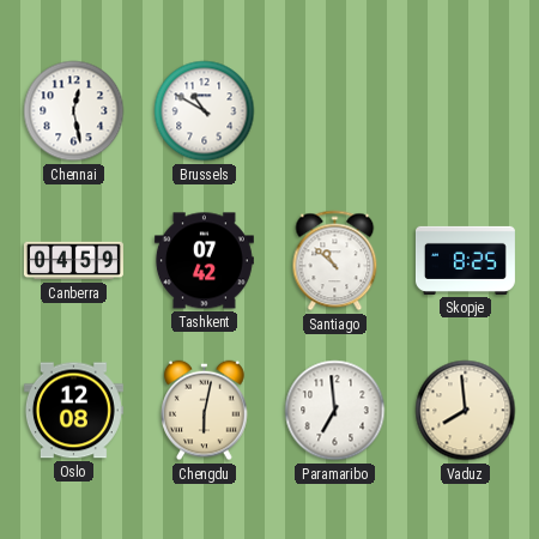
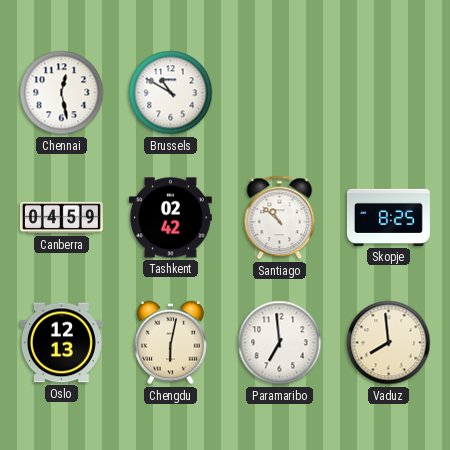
Tashkent: 07:42 -> 02:42 (170, 218)
Oslo: 12:08 -> 12:13 (61, 343)
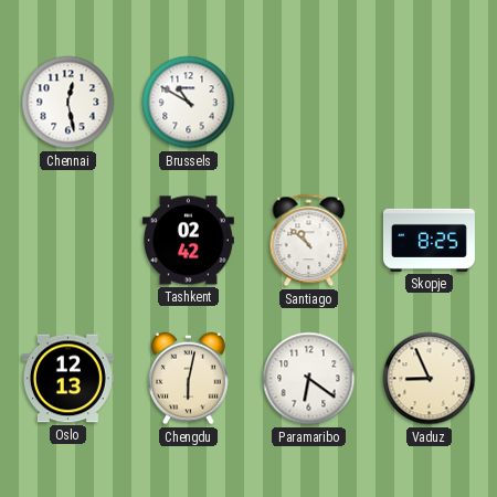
Canberra: 04:59 -> none (61, 218)
Paramaribo: 6:59 -> 6:21 (309, 379)
Vaduz: 7:59 -> 8:56 (430, 379)
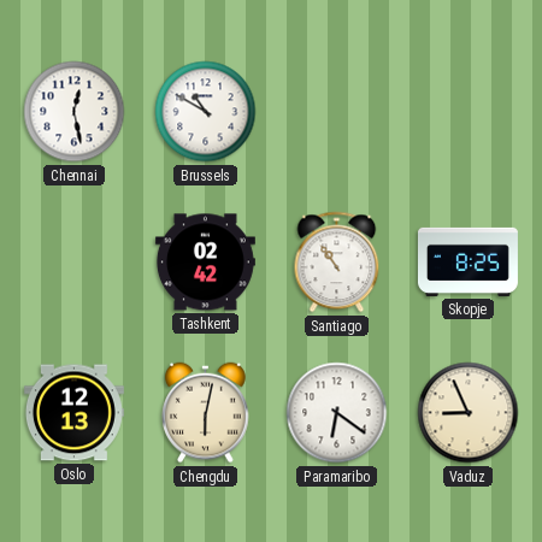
Santiago: 10:52 -> 10:54 (337, 263)
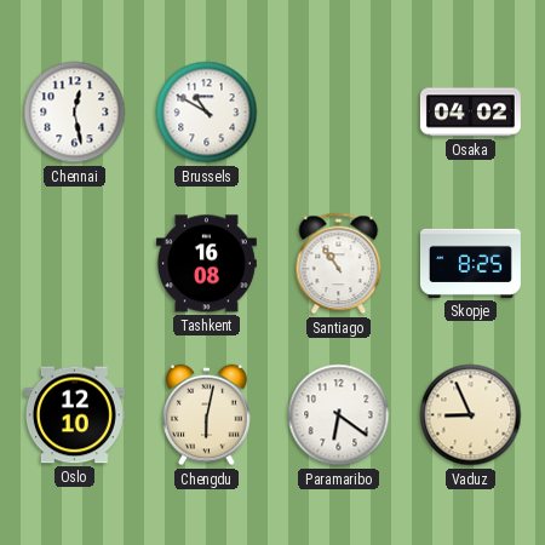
Osaka: none -> 04:02 (470, 113)
Tashkent: 02:42 -> 16:08 (206, 264)
Oslo: 12:13 -> 12:10 (74, 415)
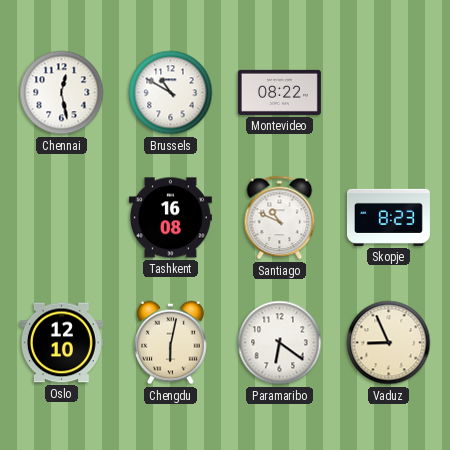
Montevideo: none -> 08:22 (279, 92)
Osaka: 04:02 -> none (470, 113)
Santiago: 10:54 -> 10:49 (280, 218)
Skopje: 8:25 -> 8:23 (388, 217)
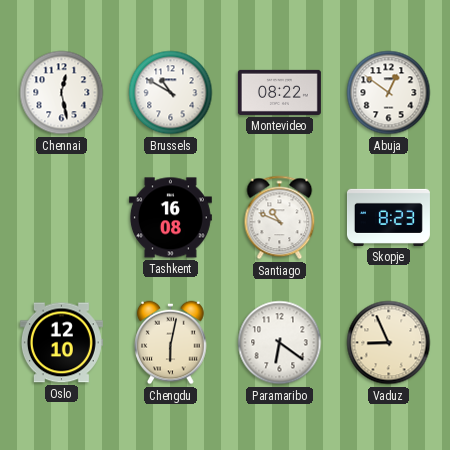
Abuja: none -> 12:51 (389, 93)
